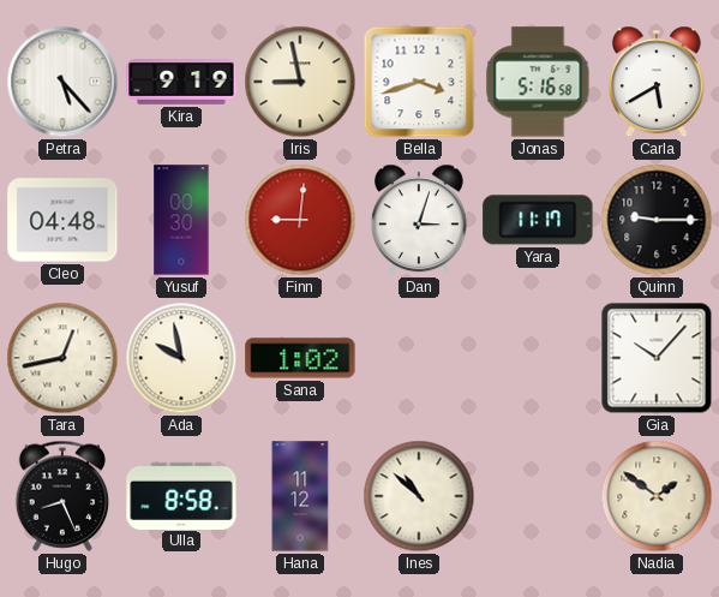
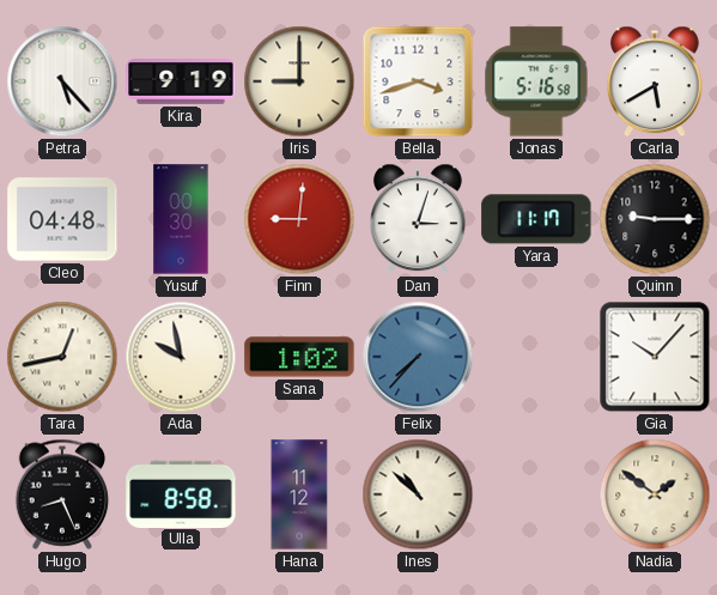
Iris: 8:58 -> 9:00 (299, 81)
Felix: none -> 7:37 (418, 357)
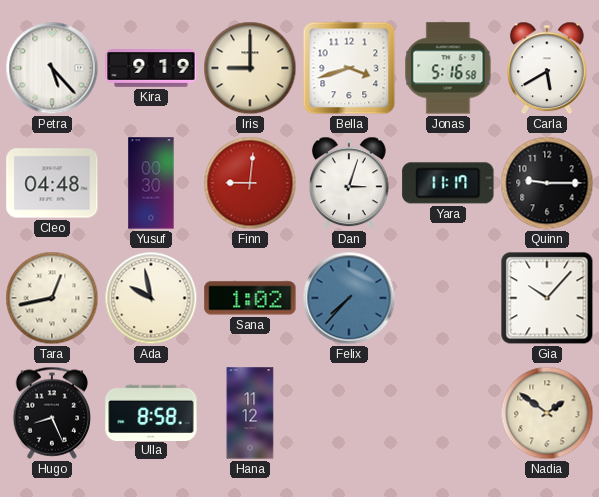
Ines: 10:52 -> none (418, 494)
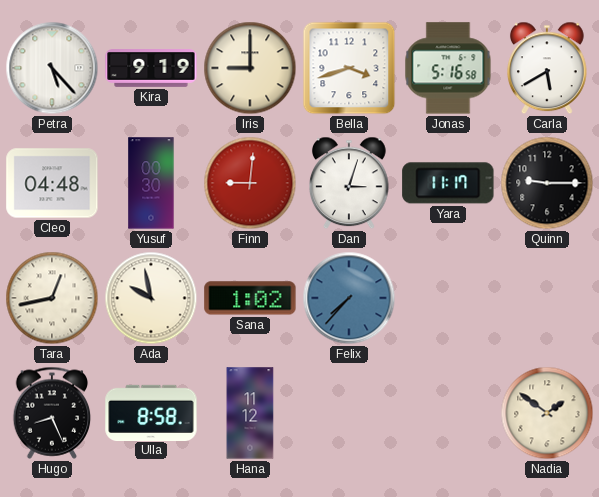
Gia: 10:07 -> none (547, 298)
